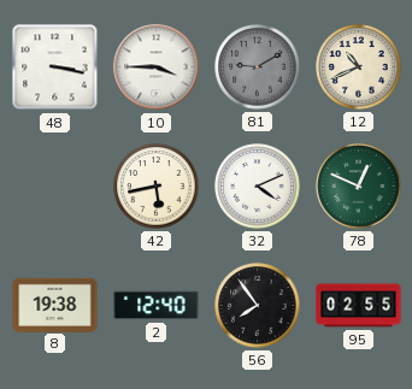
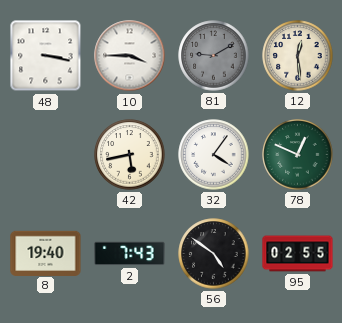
12: 10:41 -> 12:29 (298, 56)
32: 4:11 -> 4:06 (214, 155)
8: 19:38 -> 19:40 (46, 253)
2: 12:40 -> 7:43 (130, 254)
56: 7:54 -> 4:51 (214, 254)
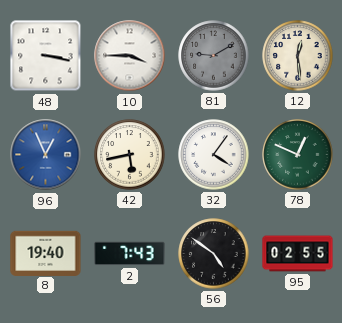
96: none -> 12:56 (46, 155)
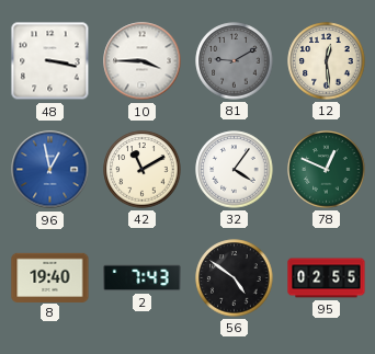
96: 12:56 -> 12:58 (50, 170)
42: 5:43 -> 11:10 (143, 170)
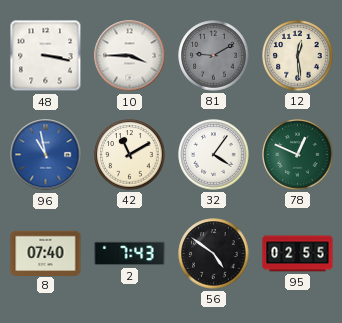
96: 12:58 -> 10:58 (46, 155)
8: 19:40 -> 07:40 (46, 253)
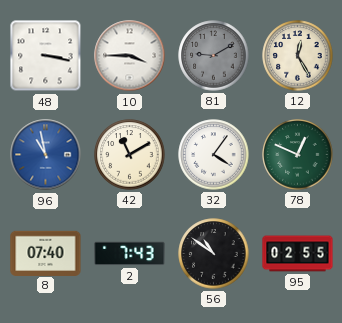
12: 12:29 -> 12:25 (298, 56)
56: 4:51 -> 10:51 (214, 254)
